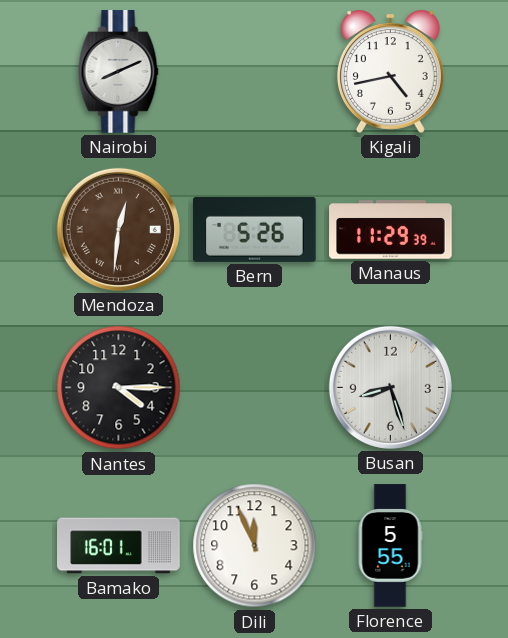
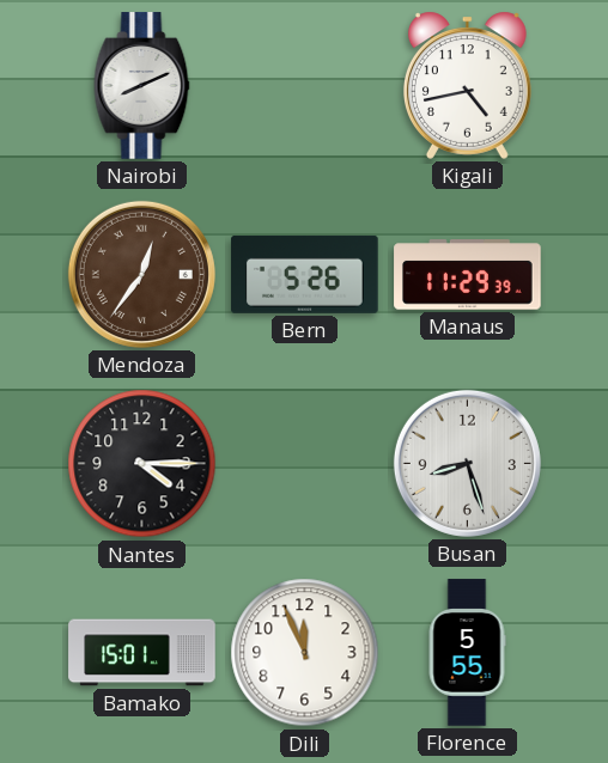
Mendoza: 12:31 -> 12:36 (141, 274)
Bamako: 16:01 -> 15:01 (142, 653)
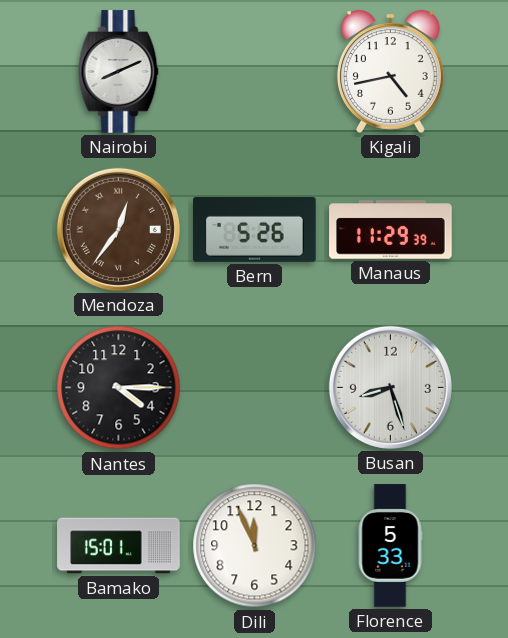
Florence: 5:55 -> 5:33 (390, 546)
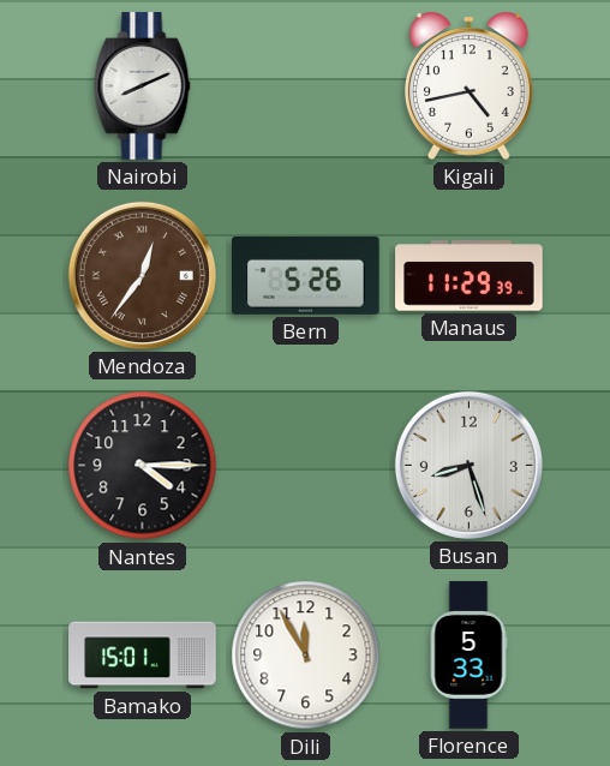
Dili: 11:56 -> 11:55 (306, 656)
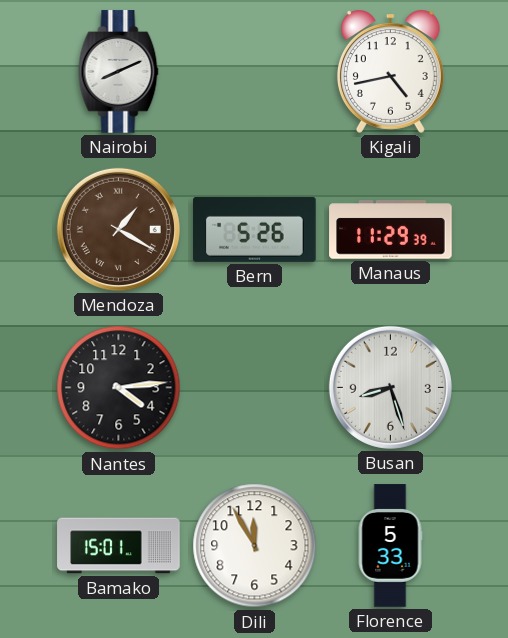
Mendoza: 12:36 -> 1:20 (118, 229)
Nantes: 4:15 -> 4:14 (119, 388)
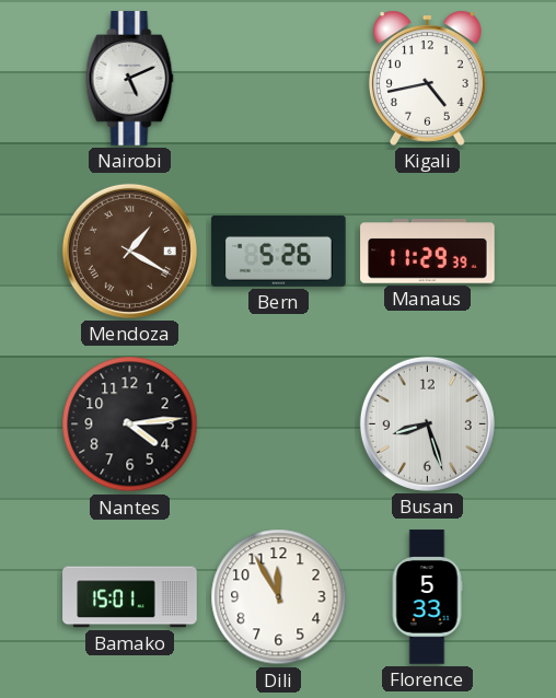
Nairobi: 8:11 -> 5:11 (130, 79)
